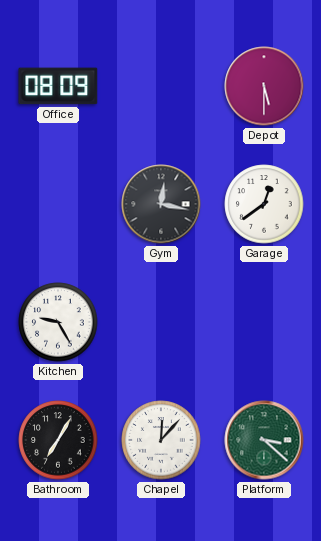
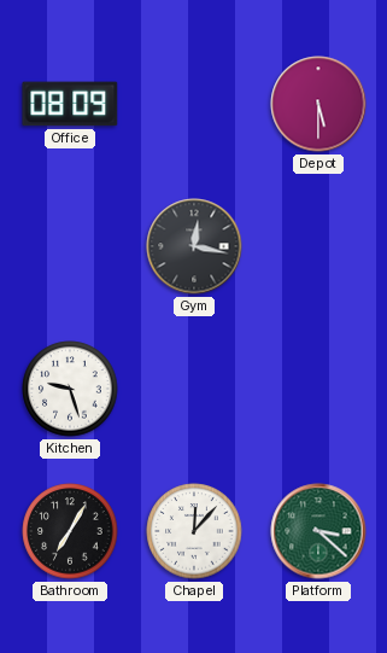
Garage: 12:39 -> none (264, 204)
Kitchen: 9:25 -> 9:27 (70, 389)
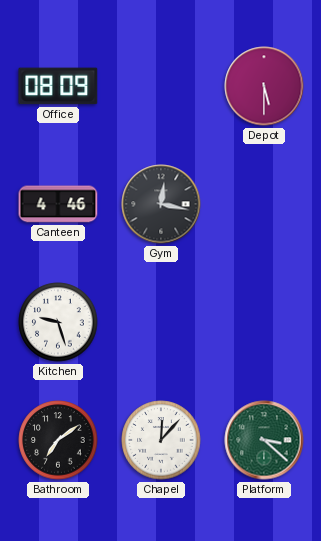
Canteen: none -> 4:46 (58, 204)
Bathroom: 7:05 -> 7:09 (58, 440)
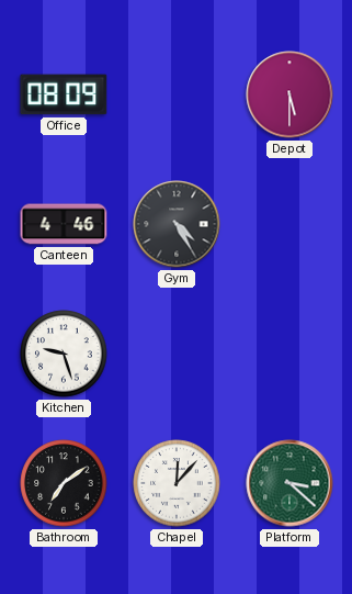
Gym: 12:17 -> 4:25 (177, 224)
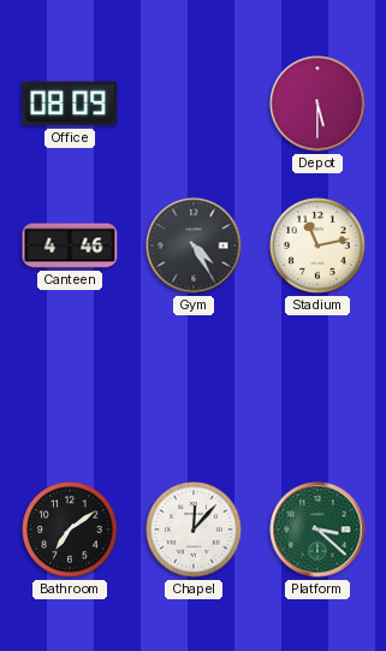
Stadium: none -> 11:13 (317, 245)
Kitchen: 9:27 -> none (64, 354)
